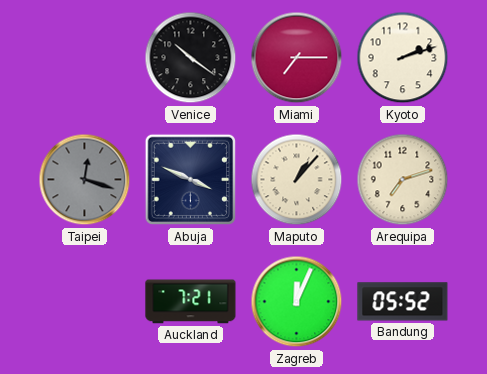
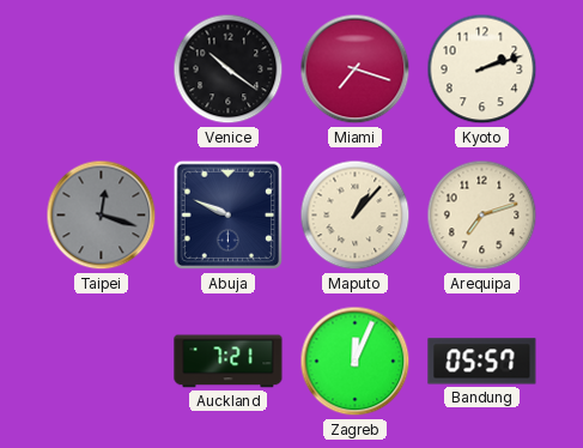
Miami: 7:15 -> 7:18 (356, 69)
Abuja: 3:49 -> 9:49 (229, 216)
Bandung: 05:52 -> 05:57 (482, 362)
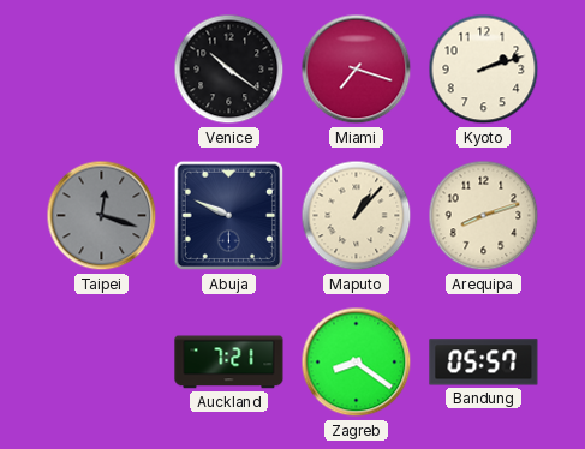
Arequipa: 7:12 -> 8:12 (484, 216)
Zagreb: 12:04 -> 8:21 (357, 363)
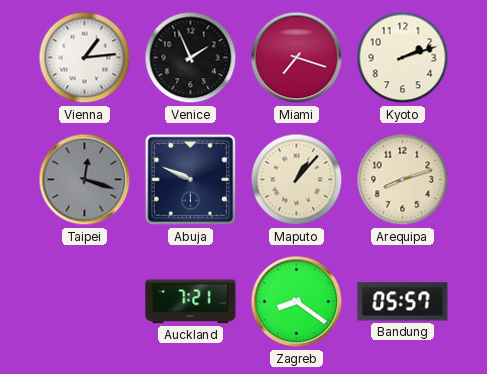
Vienna: none -> 1:14 (85, 58)
Venice: 10:21 -> 1:56 (191, 58)
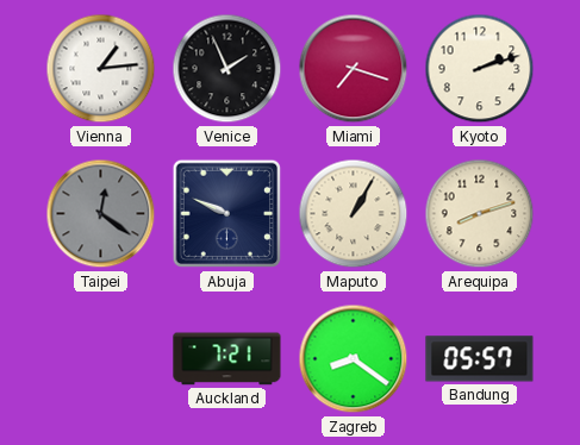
Taipei: 12:18 -> 12:21 (101, 214)
Maputo: 1:07 -> 1:05 (354, 214)
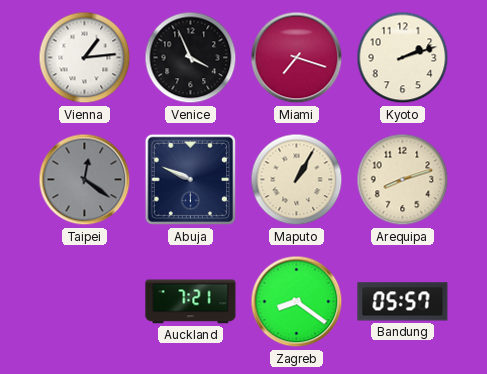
Venice: 1:56 -> 3:56 (191, 58)
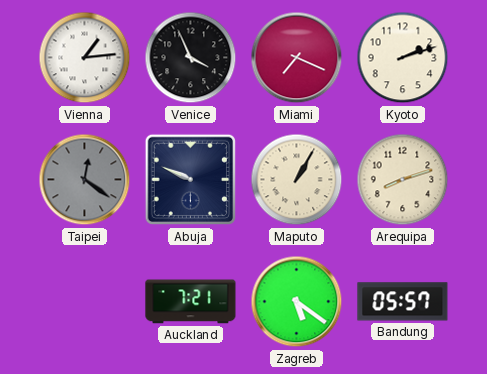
Miami: 7:18 -> 7:19 (297, 58)
Zagreb: 8:21 -> 5:21 (297, 302)
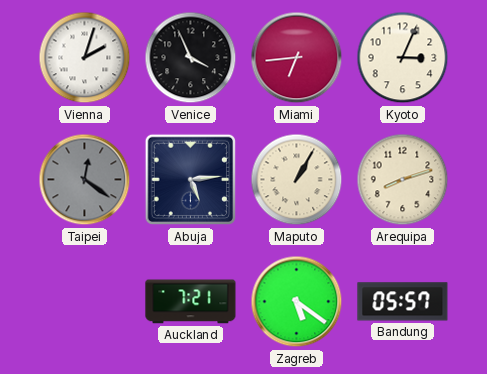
Vienna: 1:14 -> 2:03 (85, 58)
Miami: 7:19 -> 6:44 (297, 58)
Kyoto: 2:12 -> 3:04 (403, 58)
Abuja: 9:49 -> 5:14 (191, 180)
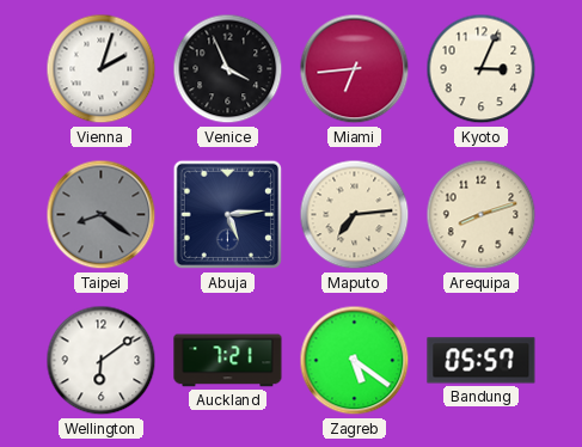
Taipei: 12:21 -> 8:21 (102, 215)
Maputo: 1:05 -> 7:14 (355, 215)
Wellington: none -> 6:09 (102, 361)
